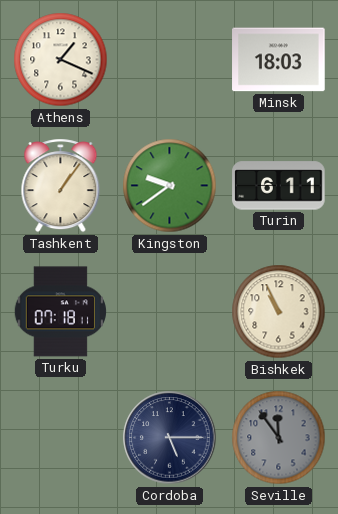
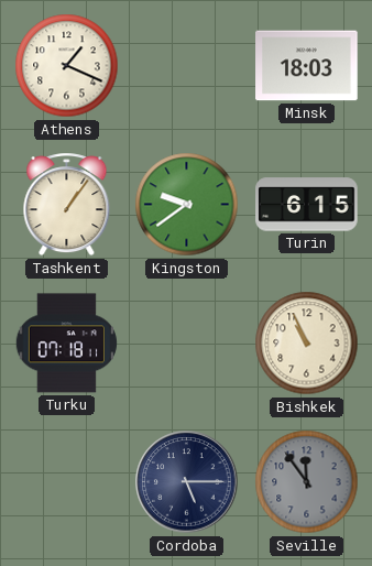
Turin: 6:11 -> 6:15 (307, 205)
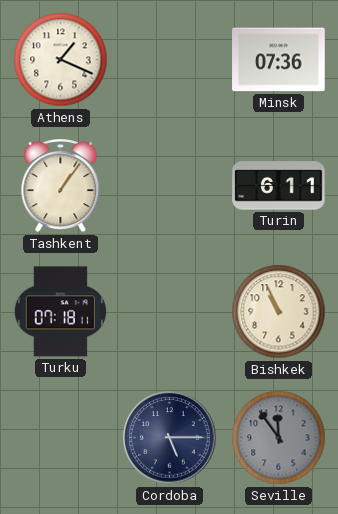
Minsk: 18:03 -> 07:36 (279, 60)
Kingston: 9:39 -> none (187, 205)
Turin: 6:15 -> 6:11 (279, 186)
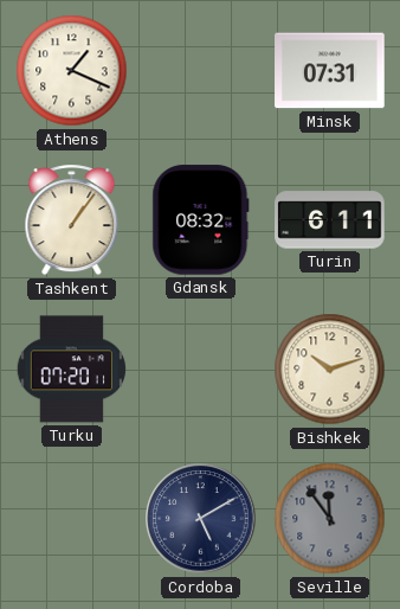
Minsk: 07:36 -> 07:31 (330, 71)
Gdansk: none -> 08:32 (201, 220)
Turku: 07:18 -> 07:20 (71, 370)
Bishkek: 10:56 -> 10:12 (330, 370)
Cordoba: 5:15 -> 5:10 (201, 519)
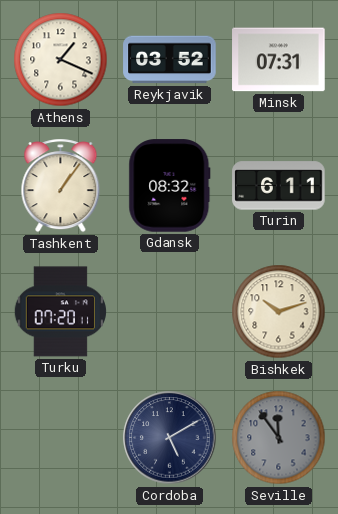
Reykjavik: none -> 03:52 (170, 60)
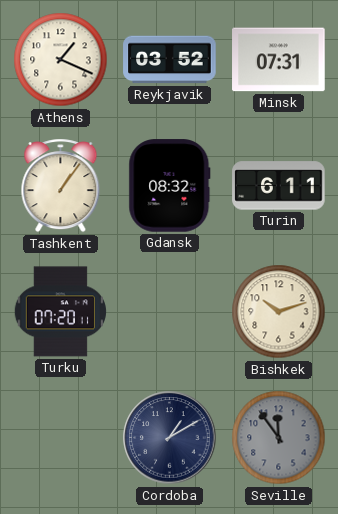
Cordoba: 5:10 -> 1:10 (170, 438)
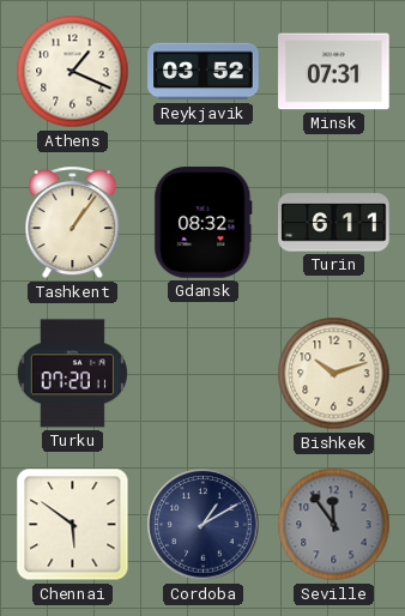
Chennai: none -> 5:51 (73, 525)
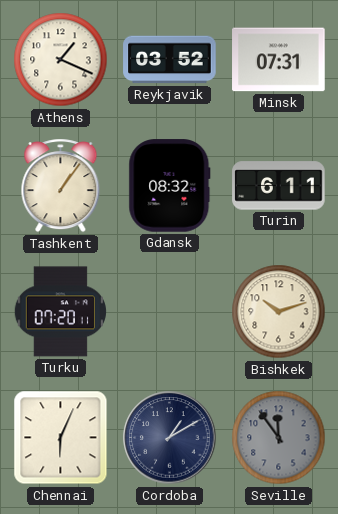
Chennai: 5:51 -> 6:04 (61, 438)
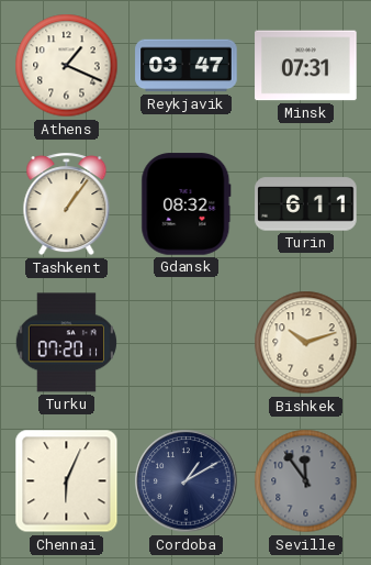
Reykjavik: 03:52 -> 03:47 (187, 66)
